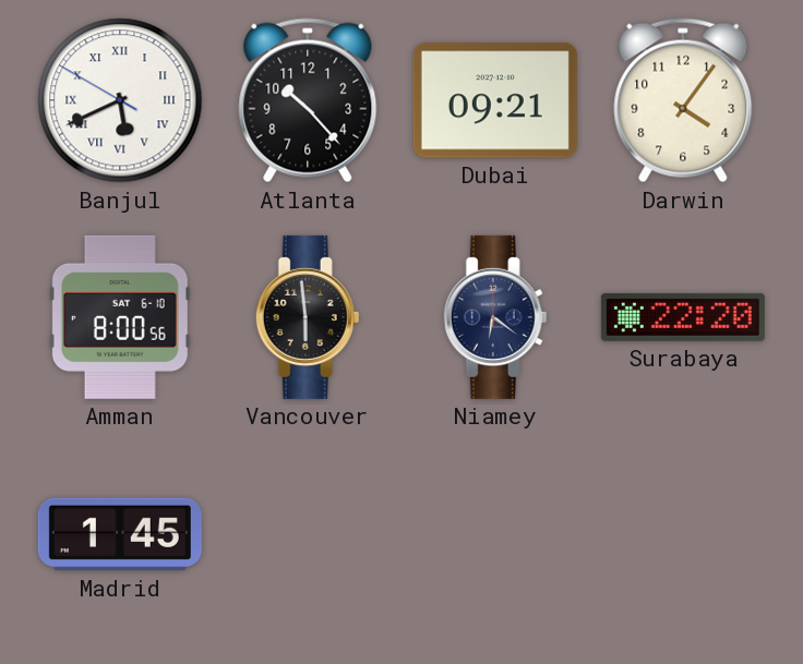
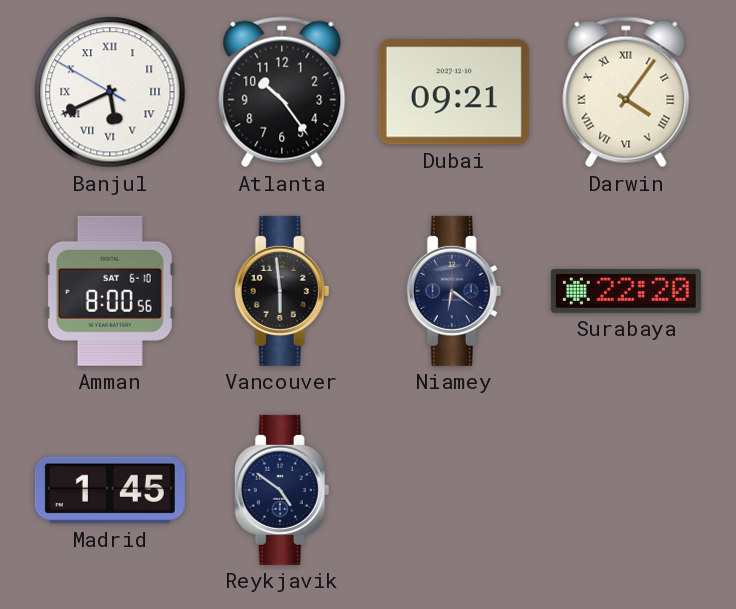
Atlanta: 10:23 -> 10:24 (282, 92)
Darwin numerals: Arabic -> Roman (626, 92)
Reykjavik: none -> 4:51 (282, 490)
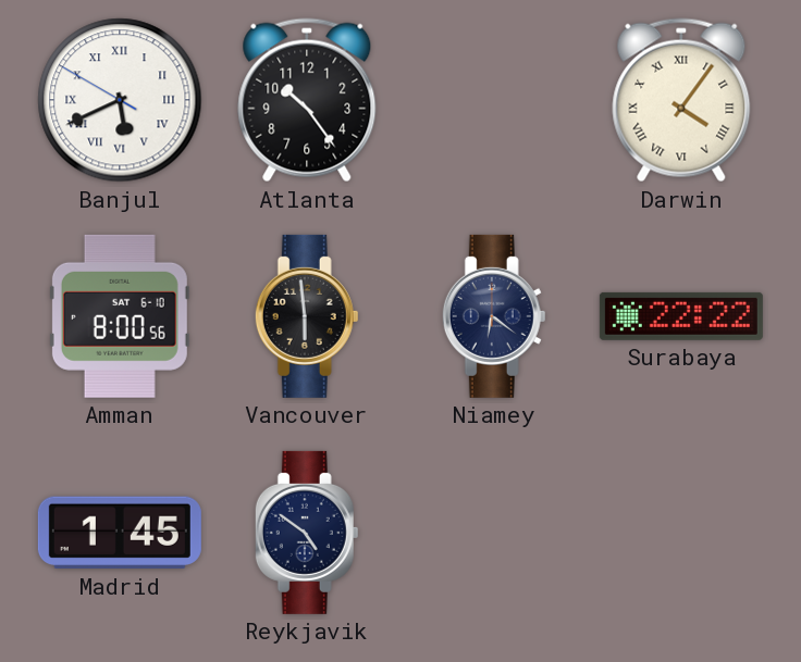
Dubai: 09:21 -> none (454, 92)
Surabaya: 22:20 -> 22:22 (681, 316)
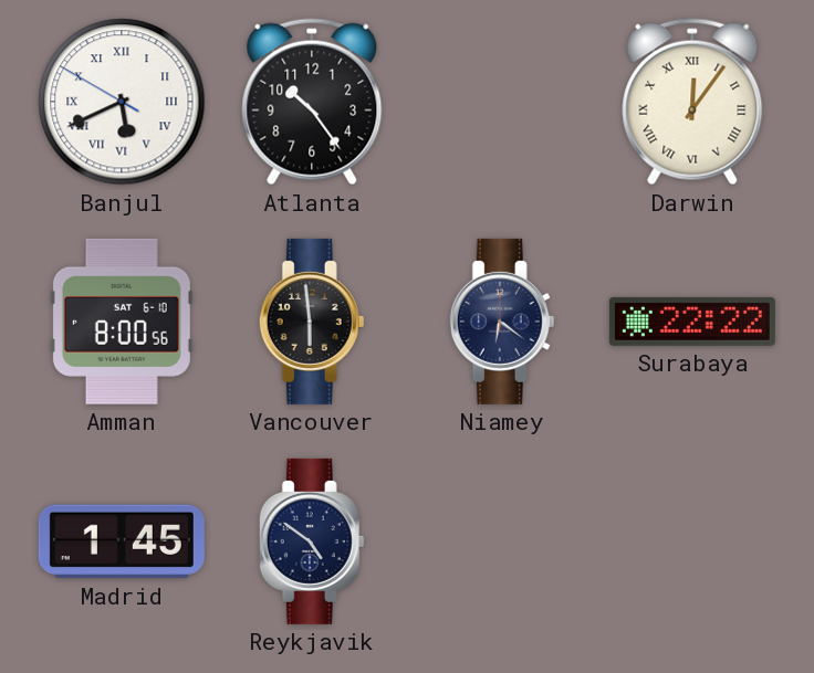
Darwin: 4:06 -> 12:06 (692, 102)
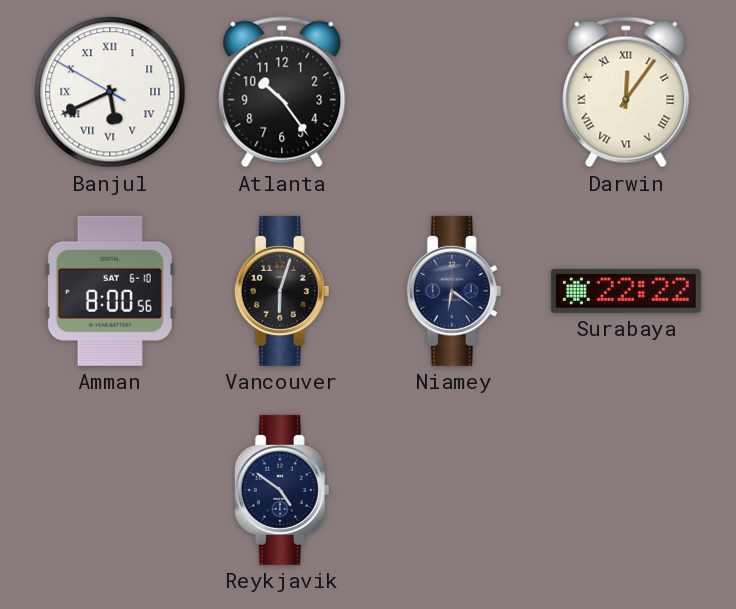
Vancouver: 5:59 -> 6:03 (282, 291)
Madrid: 1:45 -> none (122, 541)
